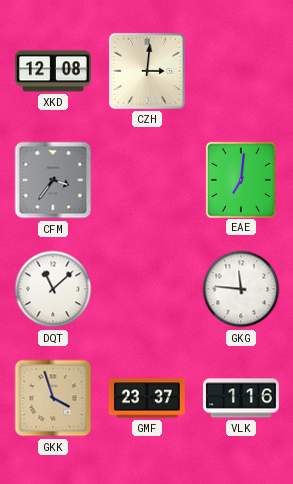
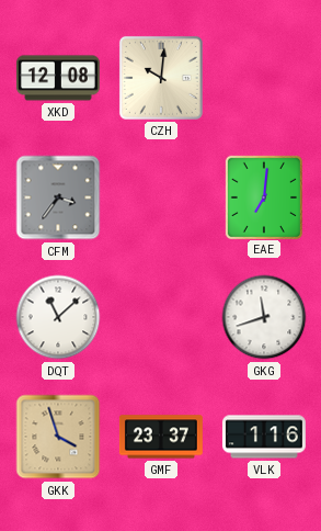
CZH: 3:01 -> 10:01 (161, 78)
GKG: 11:46 -> 11:42 (264, 317)
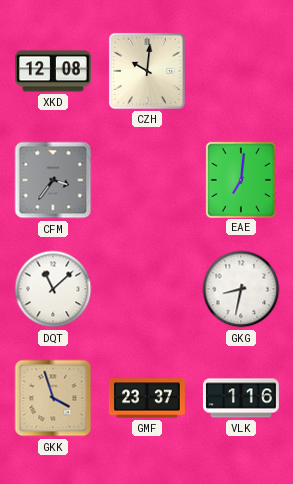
GKG: 11:42 -> 8:32 (241, 289)
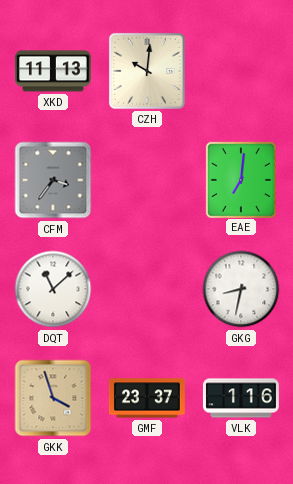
XKD: 12:08 -> 11:13 (53, 71)
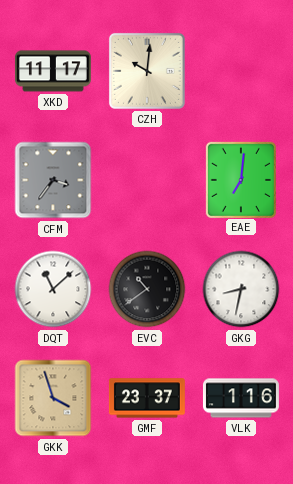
XKD: 11:13 -> 11:17 (53, 71)
EVC: none -> 10:39 (147, 289)
